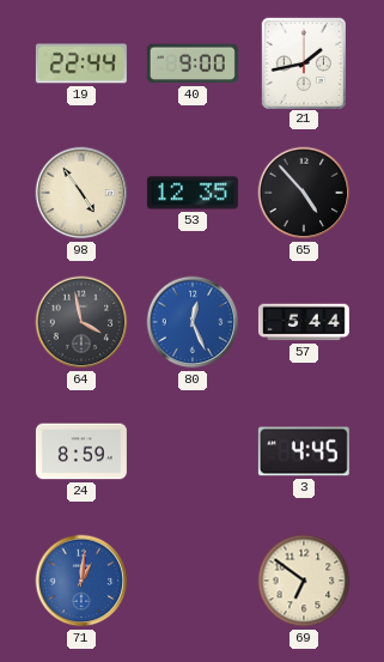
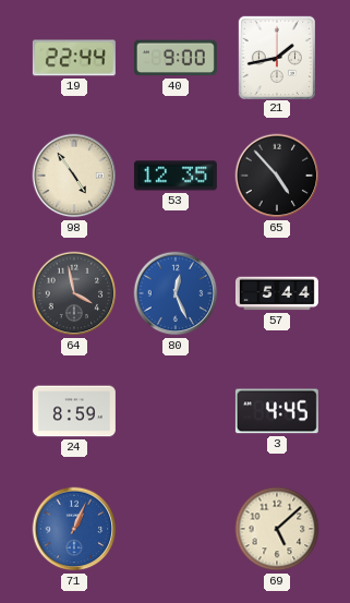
71: 1:01 -> 1:04 (74, 529)
69: 6:51 -> 5:08 (277, 529)
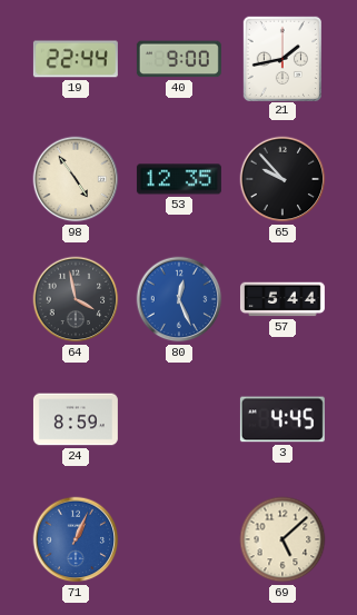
65: 4:53 -> 9:53 (282, 179)
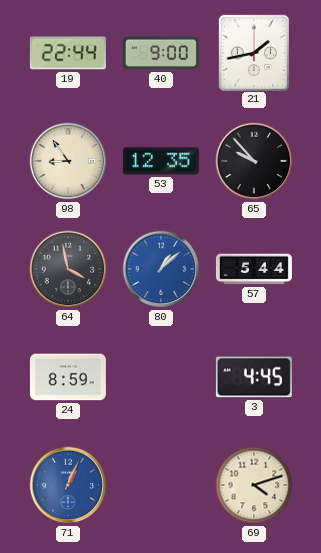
98: 4:54 -> 8:54 (68, 161)
80: 12:26 -> 1:08 (161, 269)
69: 5:08 -> 4:12 (254, 485)
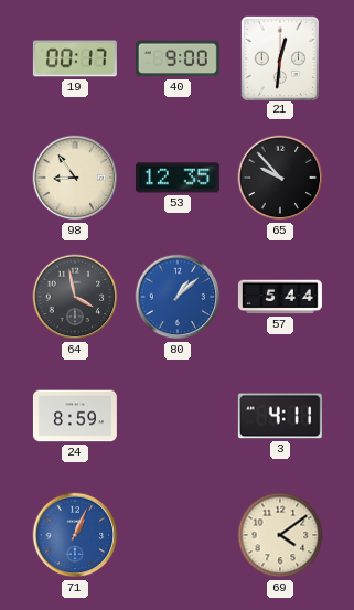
19: 22:44 -> 00:17 (75, 58)
21: 1:43 -> 12:31 (279, 57)
3: 4:45 -> 4:11 (280, 416)
69: 4:12 -> 4:09 (280, 535)
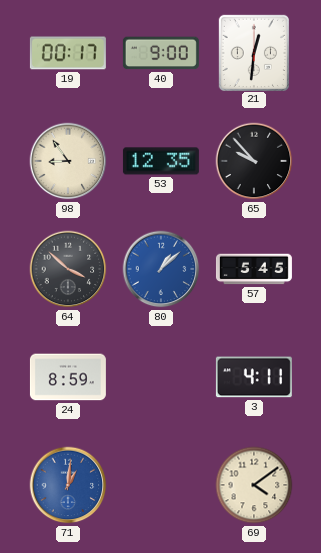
64: 3:58 -> 3:52 (68, 269)
57: 5:44 -> 5:45 (254, 269)
71: 1:04 -> 1:01 (68, 485)
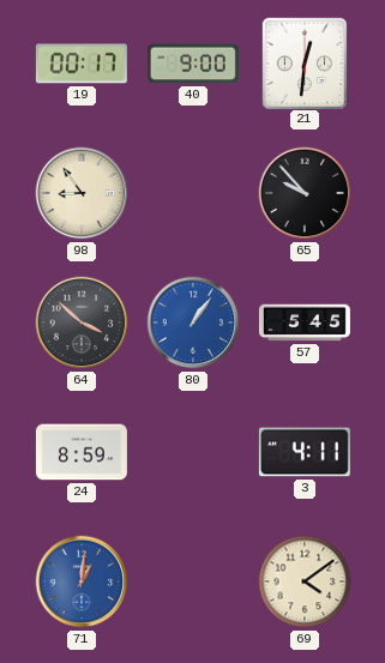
53: 12:35 -> none (161, 161)
80: 1:08 -> 1:06 (193, 323)
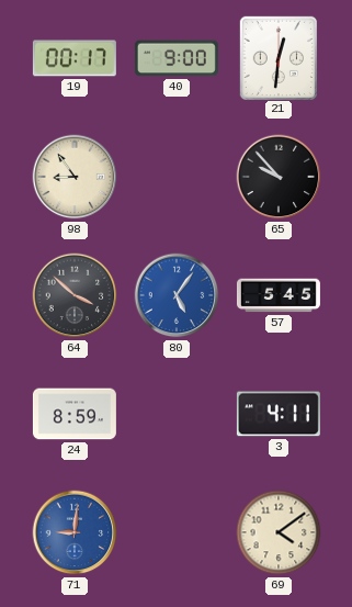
80: 1:06 -> 5:06 (177, 295)
71: 1:01 -> 9:01 (75, 532)
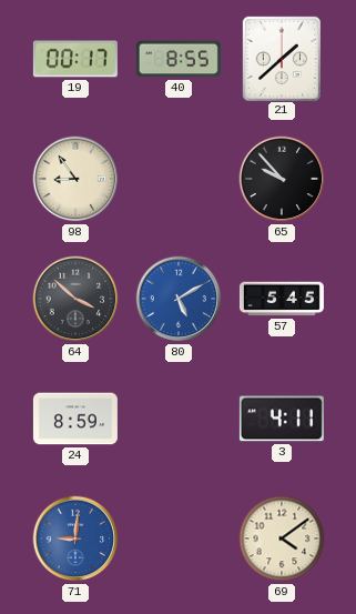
40: 9:00 -> 8:55 (179, 59)
21: 12:31 -> 1:38 (281, 58)
80: 5:06 -> 5:10 (179, 299)
